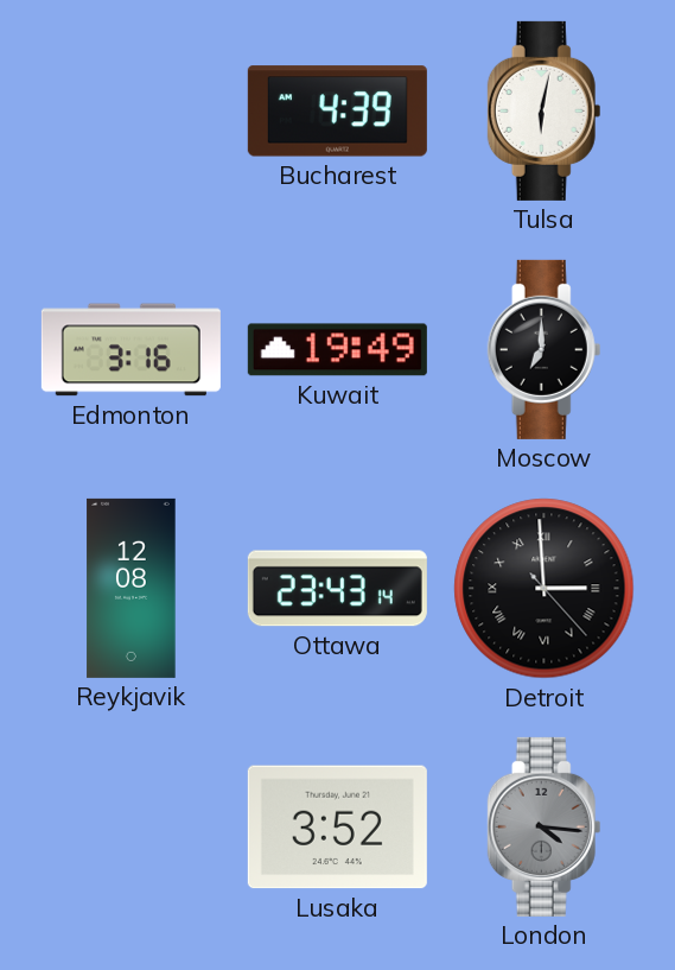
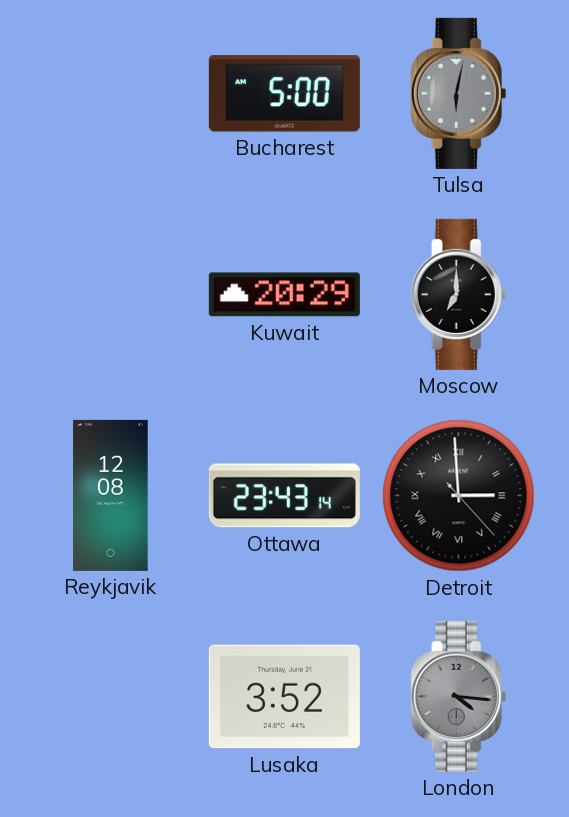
Bucharest: 4:39 -> 5:00 (284, 94)
Tulsa dial: white -> grey (459, 93)
Edmonton: 3:16 -> none (130, 350)
Kuwait: 19:49 -> 20:29 (284, 295)
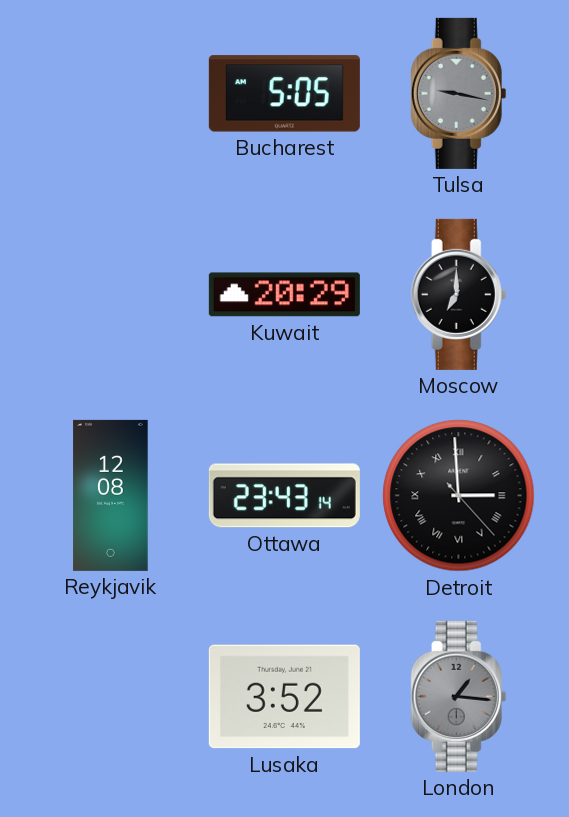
Bucharest: 5:00 -> 5:05 (284, 94)
Tulsa: 6:02 -> 9:17 (459, 93)
London: 4:16 -> 1:16 (459, 696)
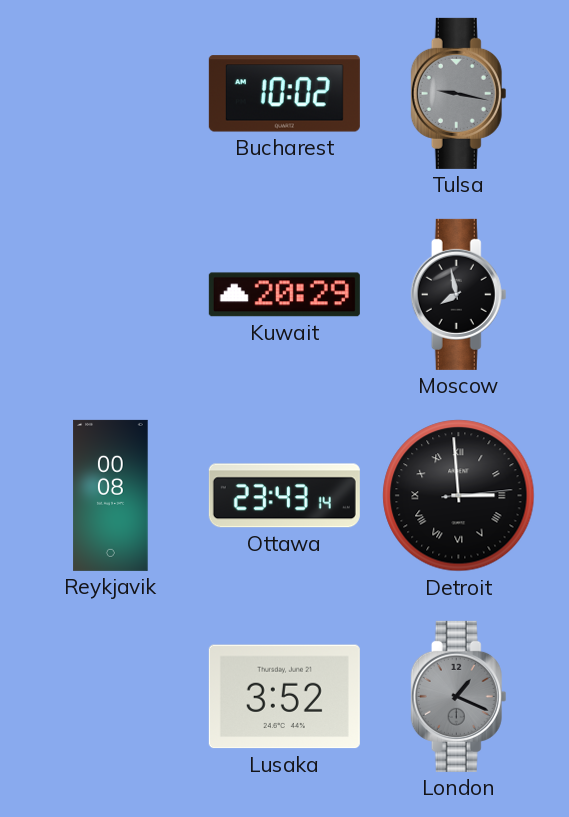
Bucharest: 5:05 -> 10:02 (284, 94)
Moscow: 7:00 -> 7:58 (459, 294)
Reykjavik: 12:08 -> 00:08 (111, 495)
Detroit: 2:59:23 -> 2:59:14 (459, 496)
London: 1:16 -> 1:19 (459, 696)
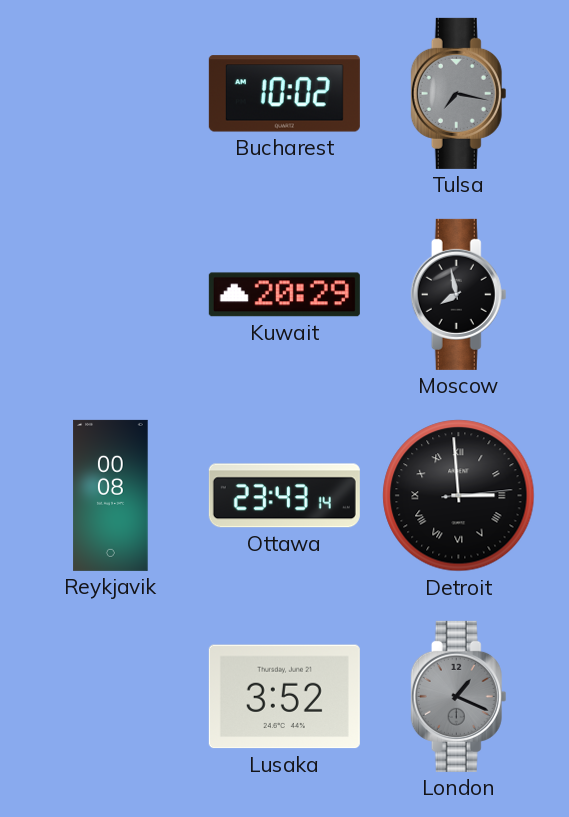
Tulsa: 9:17 -> 7:17 (459, 93)
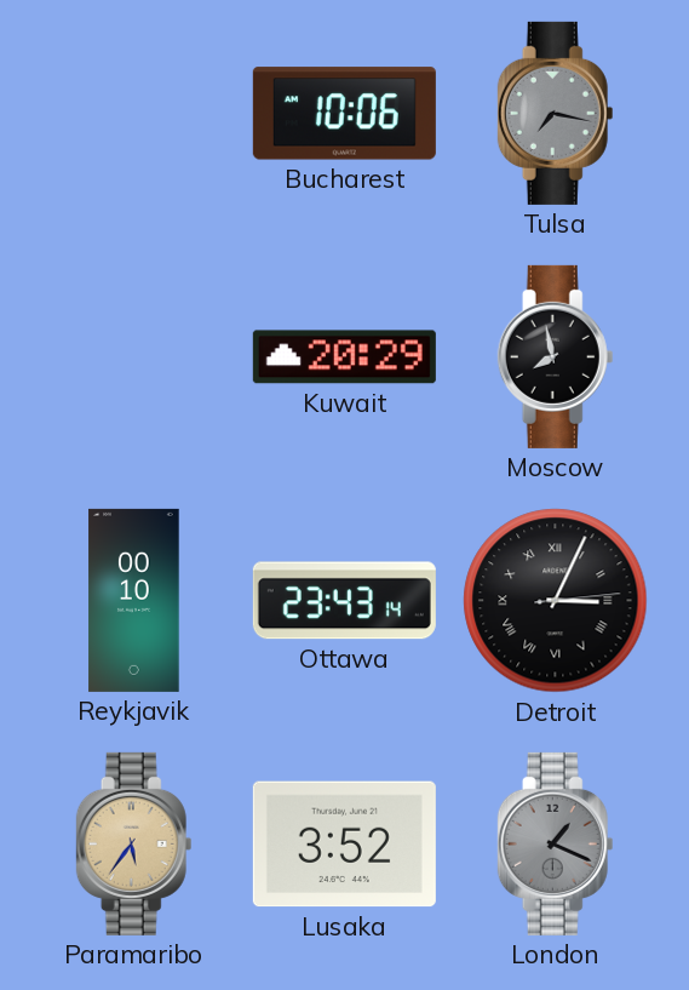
Bucharest: 10:02 -> 10:06 (344, 114)
Reykjavik: 00:08 -> 00:10 (134, 600)
Detroit: 2:59 -> 3:04 (556, 601)
Paramaribo: none -> 5:36 (134, 843)
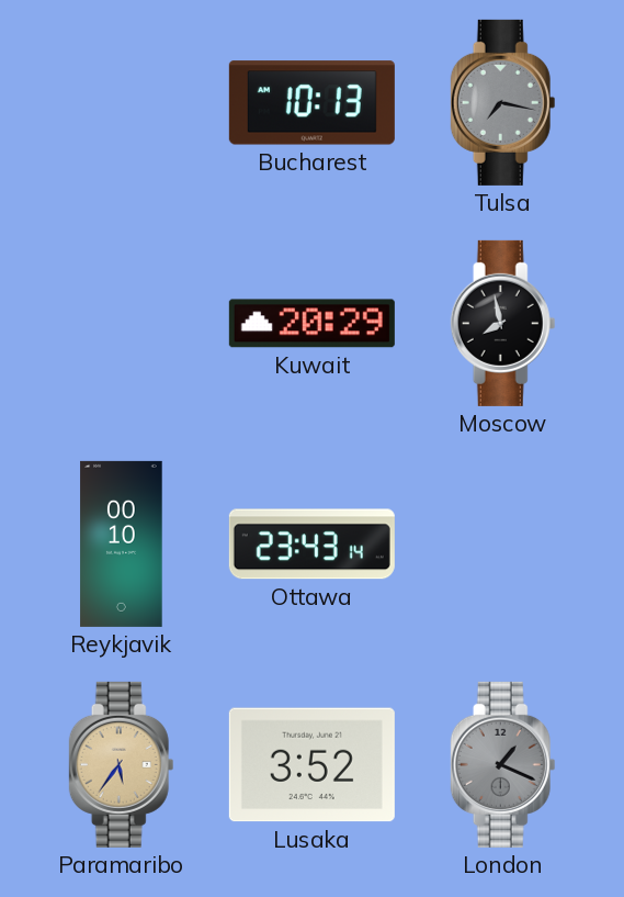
Bucharest: 10:06 -> 10:13 (311, 103)
Detroit: 3:04 -> none (556, 601)
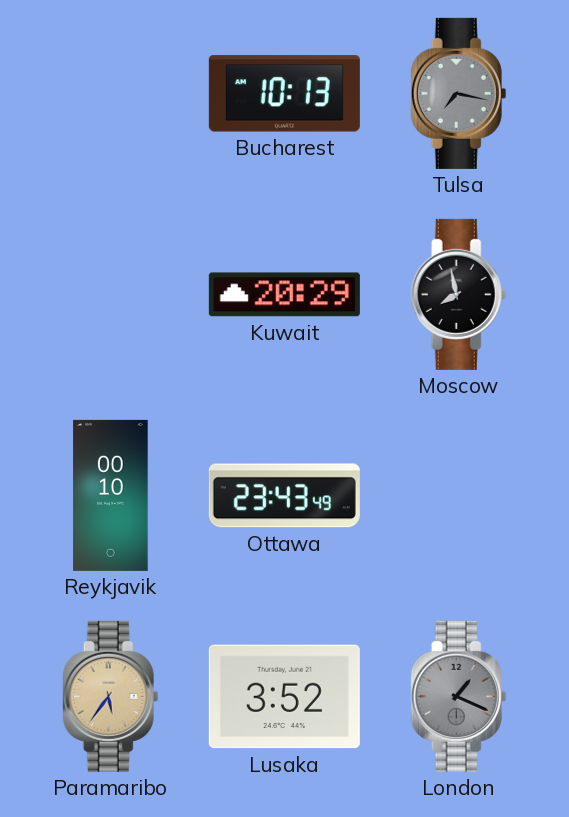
Ottawa: 23:43:14 -> 23:43:49 (284, 496)
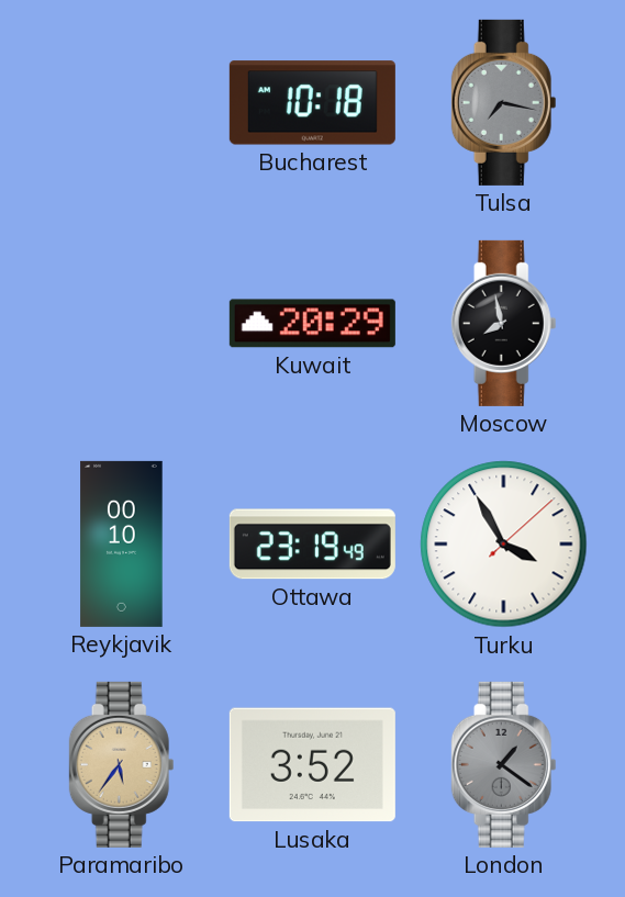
Bucharest: 10:13 -> 10:18 (312, 103)
Ottawa: 23:43 -> 23:19 (312, 545)
Turku: none -> 3:55 (504, 545)
London: 1:19 -> 1:21 (504, 764)
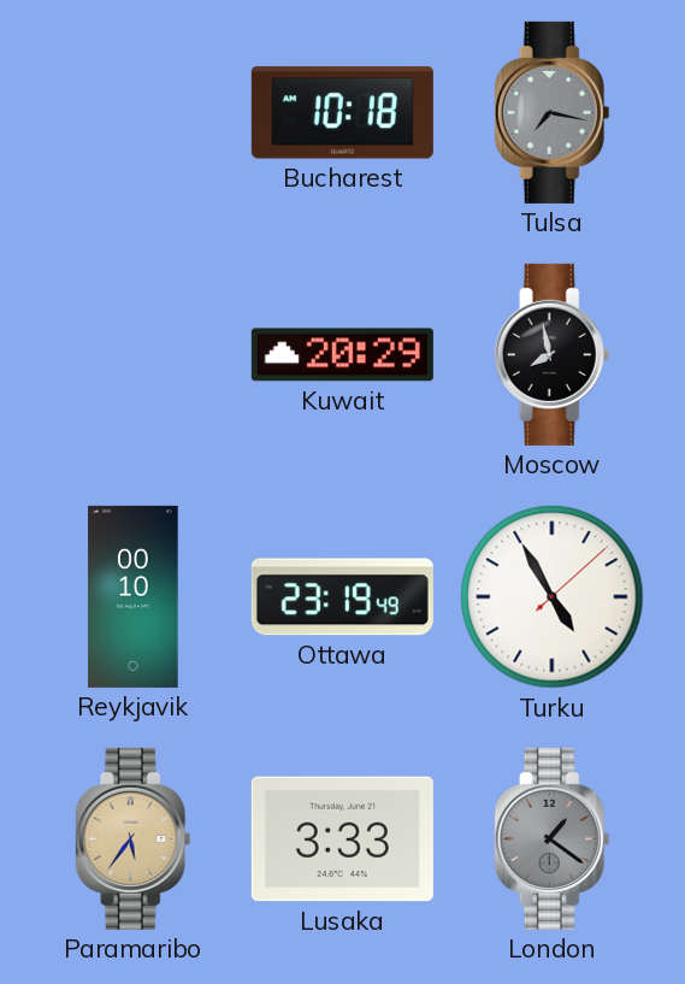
Turku: 3:55 -> 4:55 (553, 597)
Lusaka: 3:52 -> 3:33 (342, 839)
